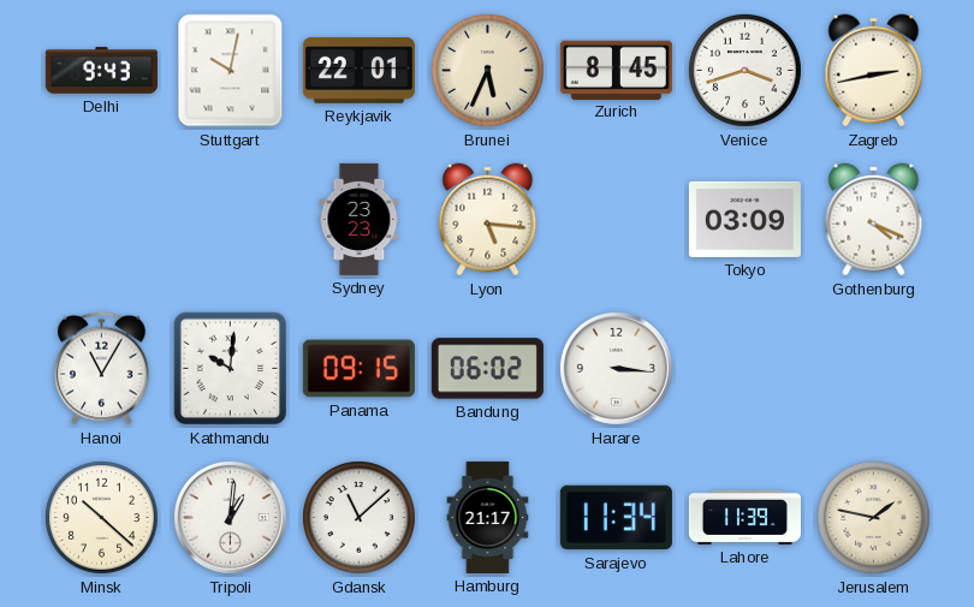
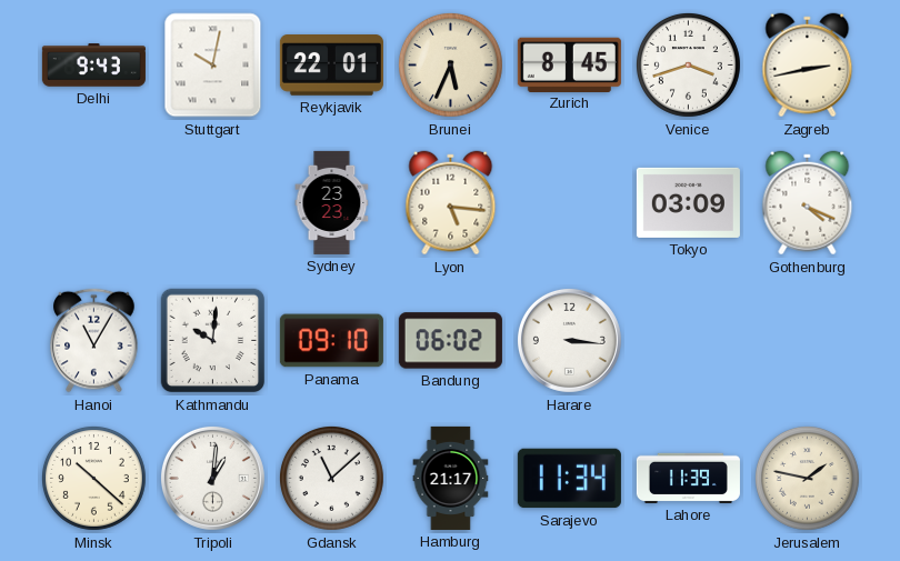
Panama: 09:15 -> 09:10 (331, 341)
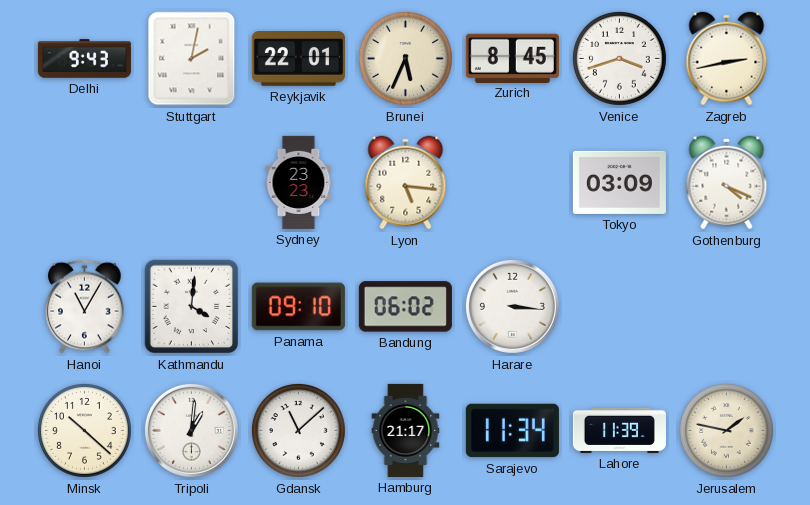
Stuttgart: 10:02 -> 2:02 (192, 59)
Kathmandu: 10:01 -> 4:01 (192, 307)
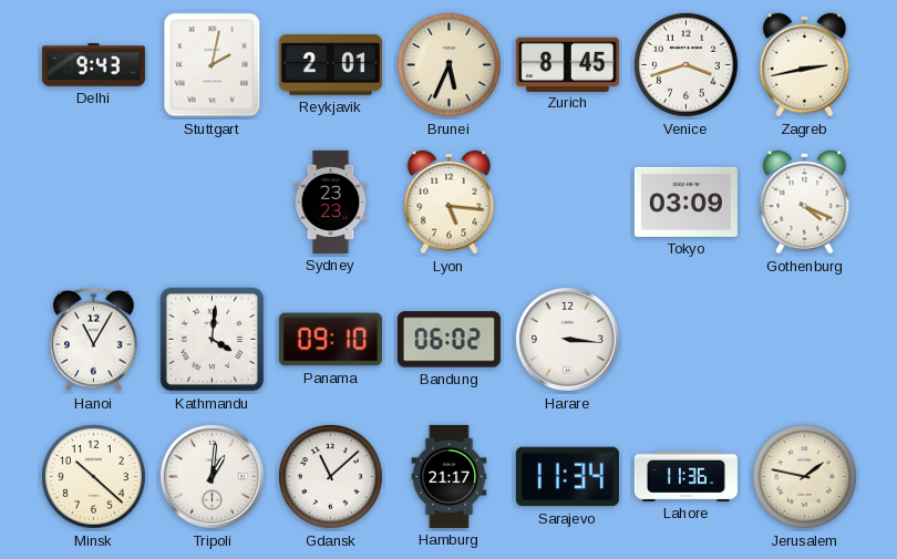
Reykjavik: 22:01 -> 2:01 (330, 65)
Lahore: 11:39 -> 11:36 (685, 476)
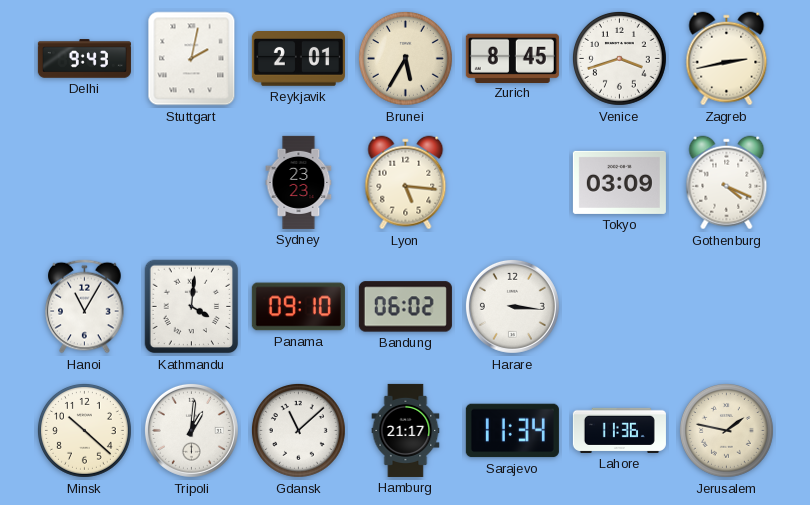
Brunei: 5:34 -> 5:35 (405, 58)
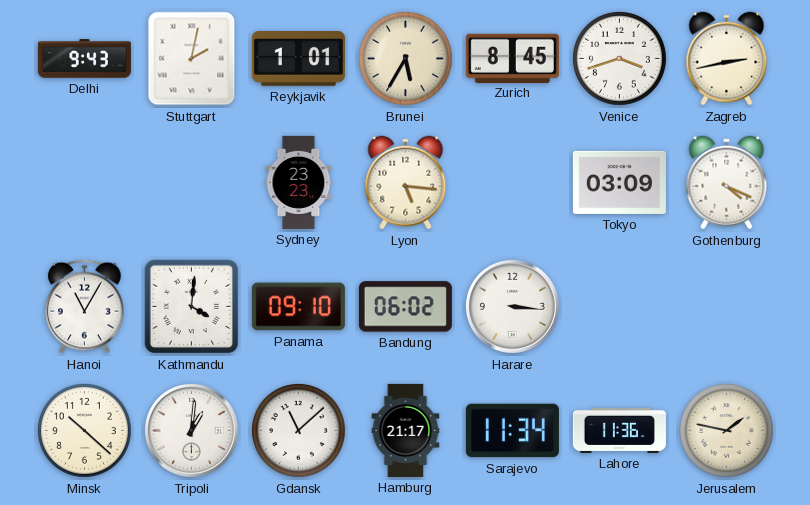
Reykjavik: 2:01 -> 1:01 (298, 59)
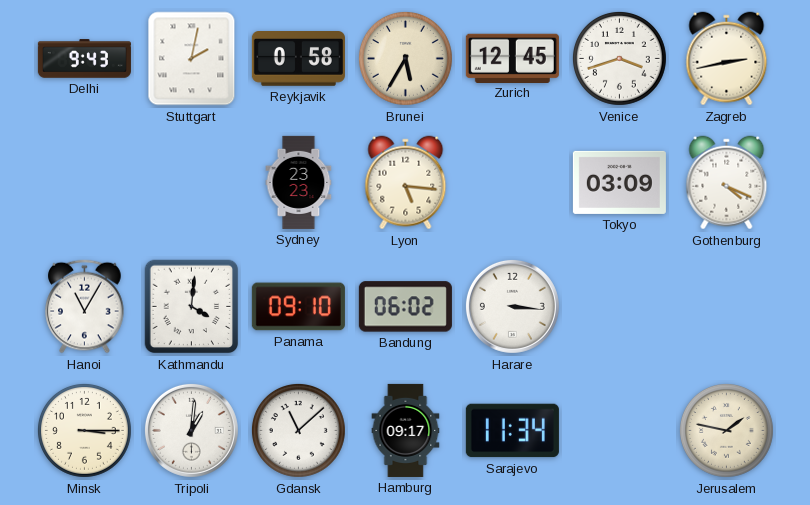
Reykjavik: 1:01 -> 0:58 (298, 59)
Zurich: 8:45 -> 12:45 (512, 58)
Minsk: 10:22 -> 3:15 (84, 430)
Hamburg: 21:17 -> 09:17 (406, 430)
Lahore: 11:36 -> none (619, 430)
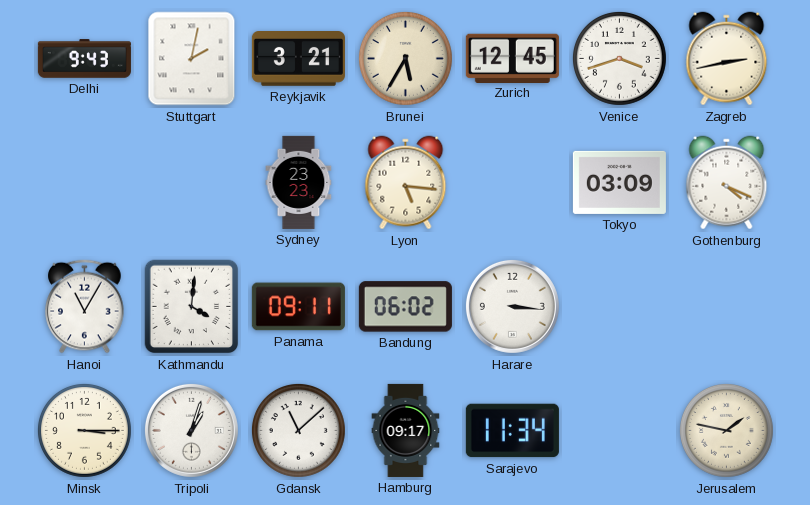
Reykjavik: 0:58 -> 3:21 (298, 59)
Panama: 09:10 -> 09:11 (298, 307)
Tripoli: 1:01 -> 1:03 (191, 430)
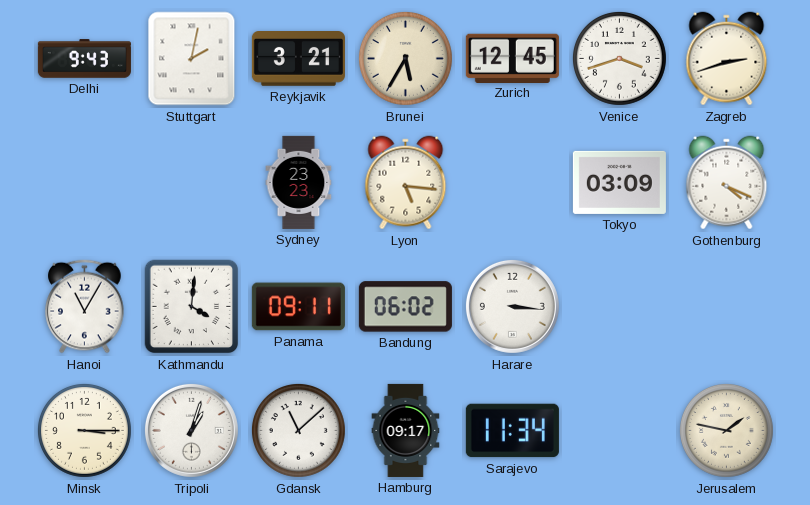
Zagreb: 2:43 -> 2:42 (727, 59)
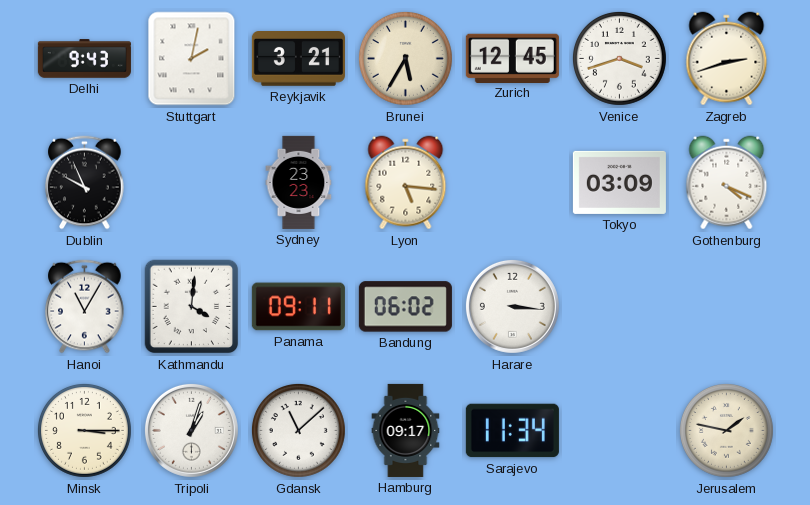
Dublin: none -> 9:56 (85, 183)
